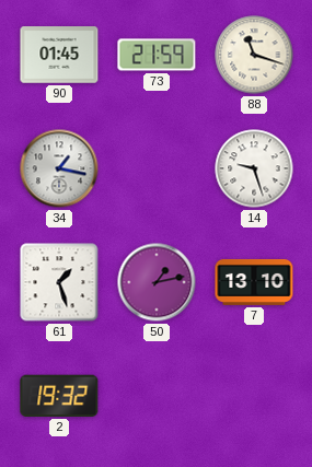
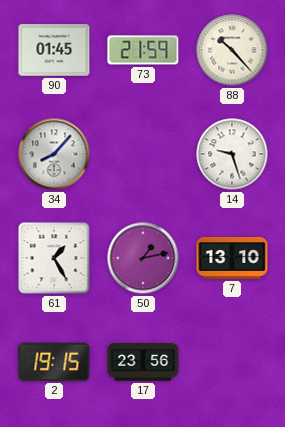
88: 11:18 -> 10:23 (232, 50)
34: 1:17 -> 8:07 (54, 154)
61: 1:27 -> 1:25 (54, 258)
2: 19:32 -> 19:15 (54, 362)
17: none -> 23:56 (143, 362)
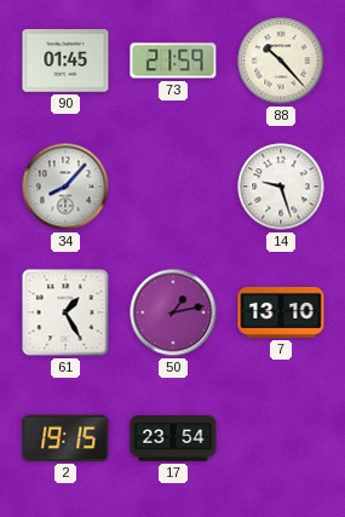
17: 23:56 -> 23:54 (173, 438)
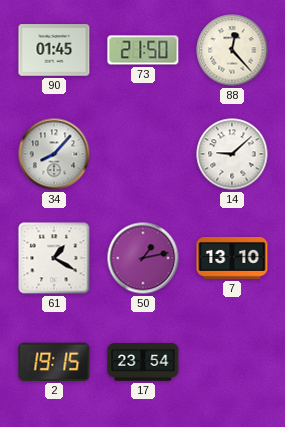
73: 21:59 -> 21:50 (143, 50)
88: 10:23 -> 12:23 (232, 50)
14: 9:27 -> 9:08 (232, 154)
61: 1:25 -> 1:20 (54, 258)
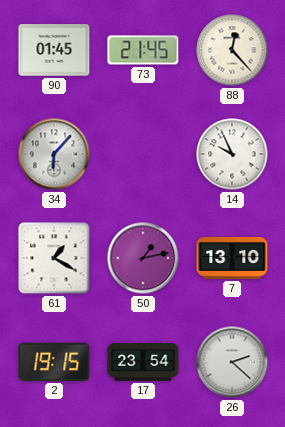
73: 21:50 -> 21:45 (143, 50)
34: 8:07 -> 6:07 (54, 154)
14: 9:08 -> 9:56 (232, 154)
26: none -> 2:22 (232, 362)
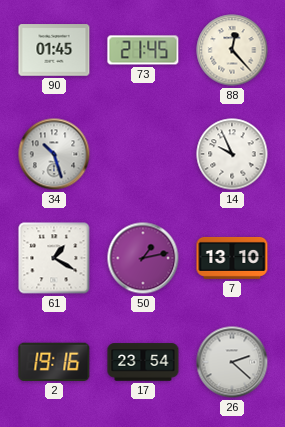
34: 6:07 -> 10:27 (54, 154)
2: 19:15 -> 19:16 (54, 362)
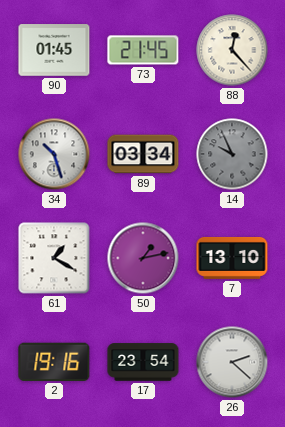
89: none -> 03:34 (143, 154)
14 dial: white -> grey (232, 154)
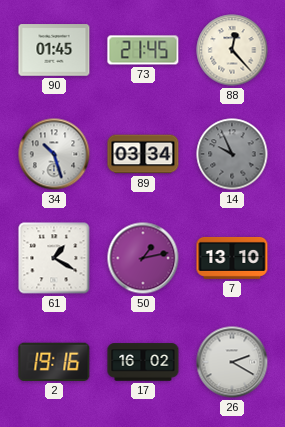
17: 23:54 -> 16:02 (143, 362)
26: 2:22 -> 2:20 (232, 362)
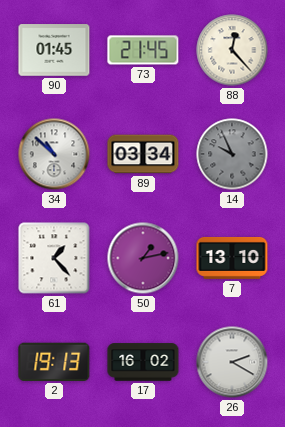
34: 10:27 -> 10:52 (54, 154)
61: 1:20 -> 1:23 (54, 258)
2: 19:16 -> 19:13 (54, 362)
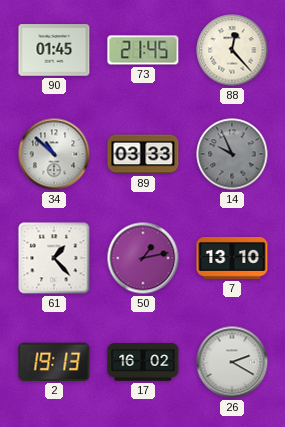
89: 03:34 -> 03:33 (143, 154)
